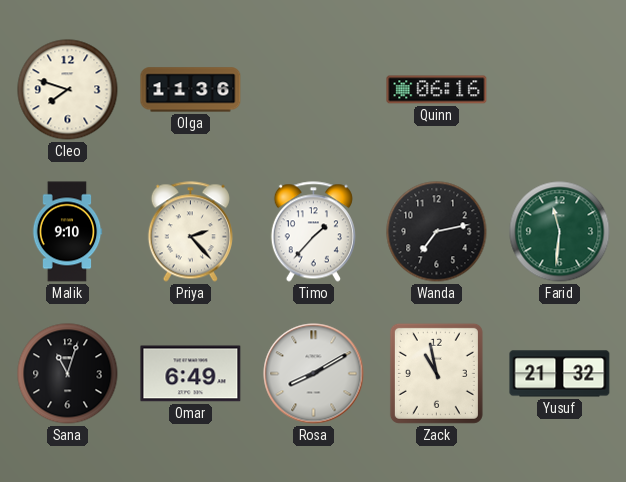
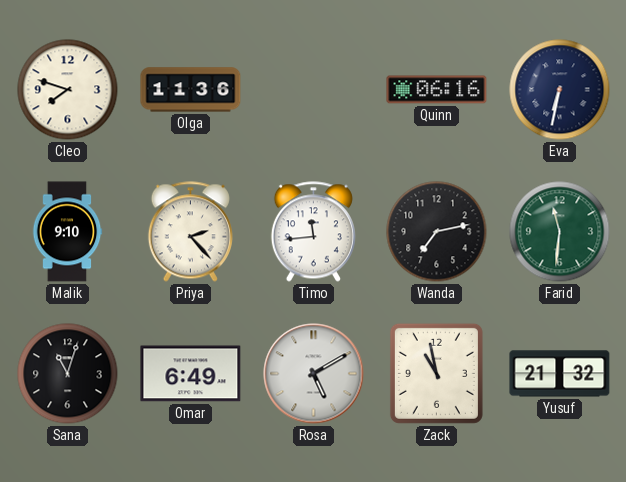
Eva: none -> 6:32 (560, 90)
Timo: 1:37 -> 11:44 (313, 232)
Rosa: 8:10 -> 5:10 (314, 374)
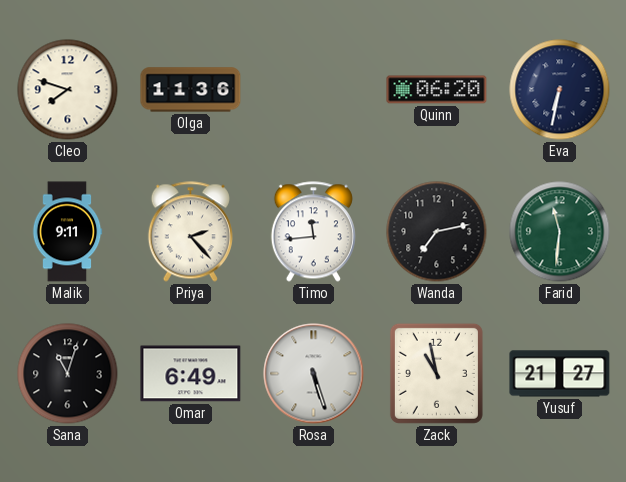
Quinn: 06:16 -> 06:20 (437, 90)
Malik: 9:10 -> 9:11 (67, 232)
Rosa: 5:10 -> 5:27 (314, 374)
Yusuf: 21:32 -> 21:27 (560, 374)
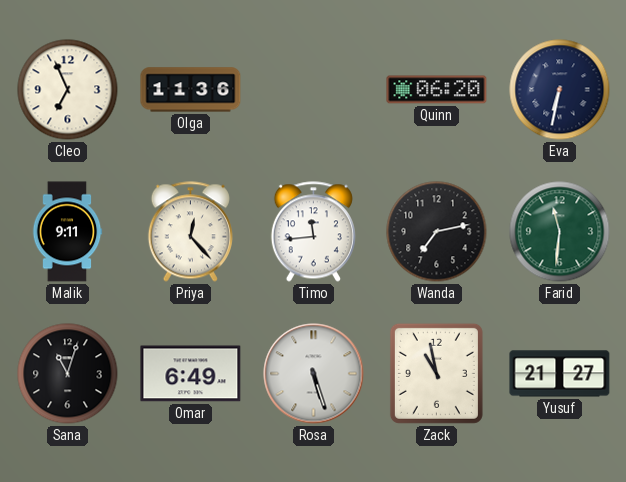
Cleo: 7:48 -> 6:56 (68, 90)
Priya: 2:23 -> 12:23 (190, 232)
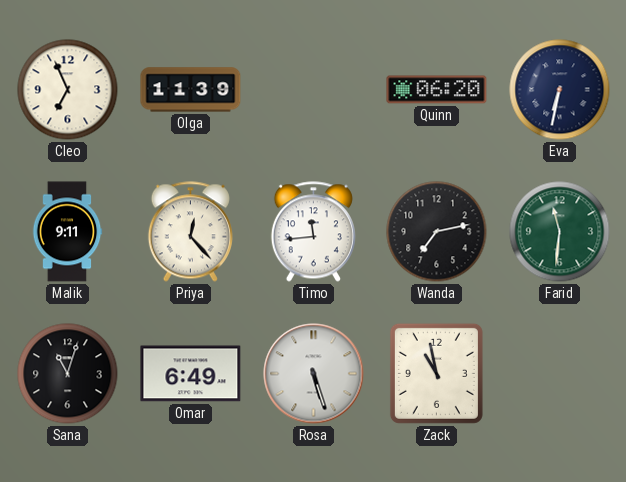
Olga: 11:36 -> 11:39 (191, 90)
Yusuf: 21:27 -> none (560, 374)
